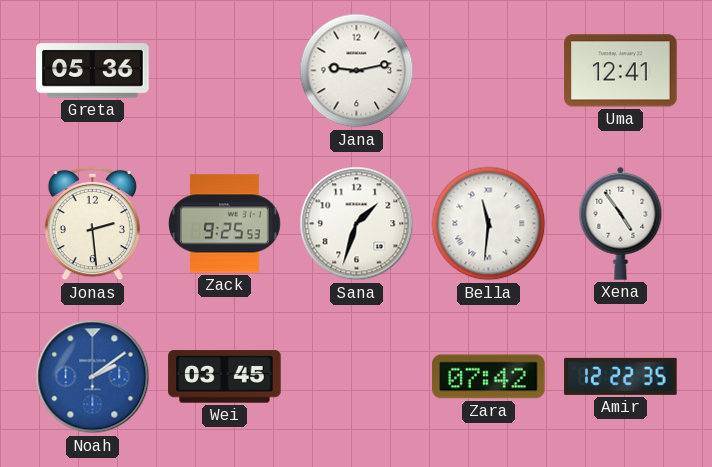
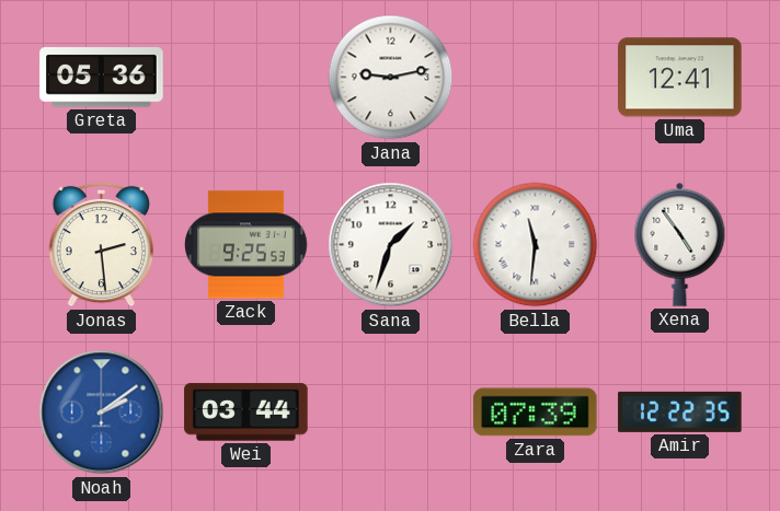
Wei: 03:45 -> 03:44 (246, 413)
Zara: 07:42 -> 07:39 (536, 413)
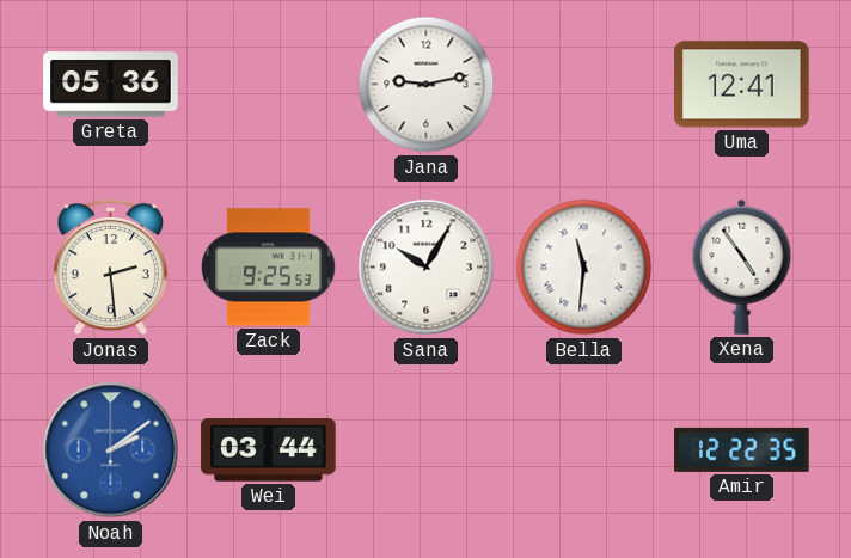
Sana: 1:33 -> 10:05 (427, 268)
Zara: 07:39 -> none (536, 413)
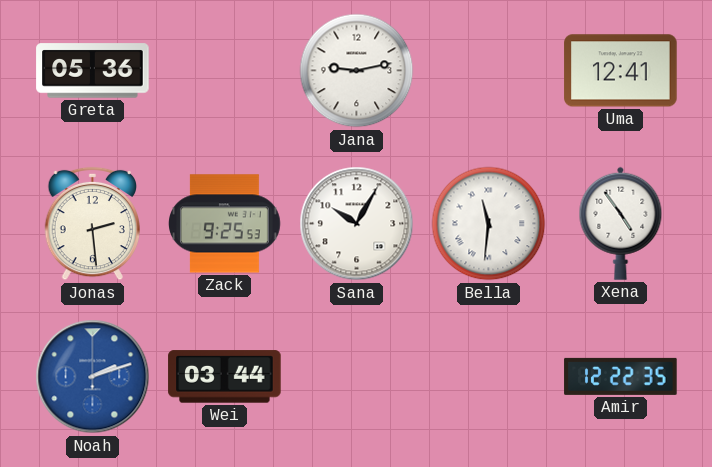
Noah: 2:09 -> 2:12 (93, 377)
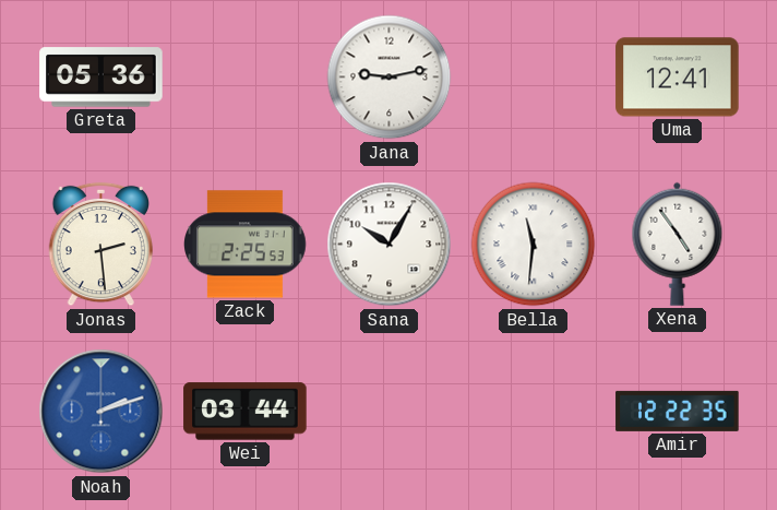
Zack: 9:25 -> 2:25 (246, 245)
